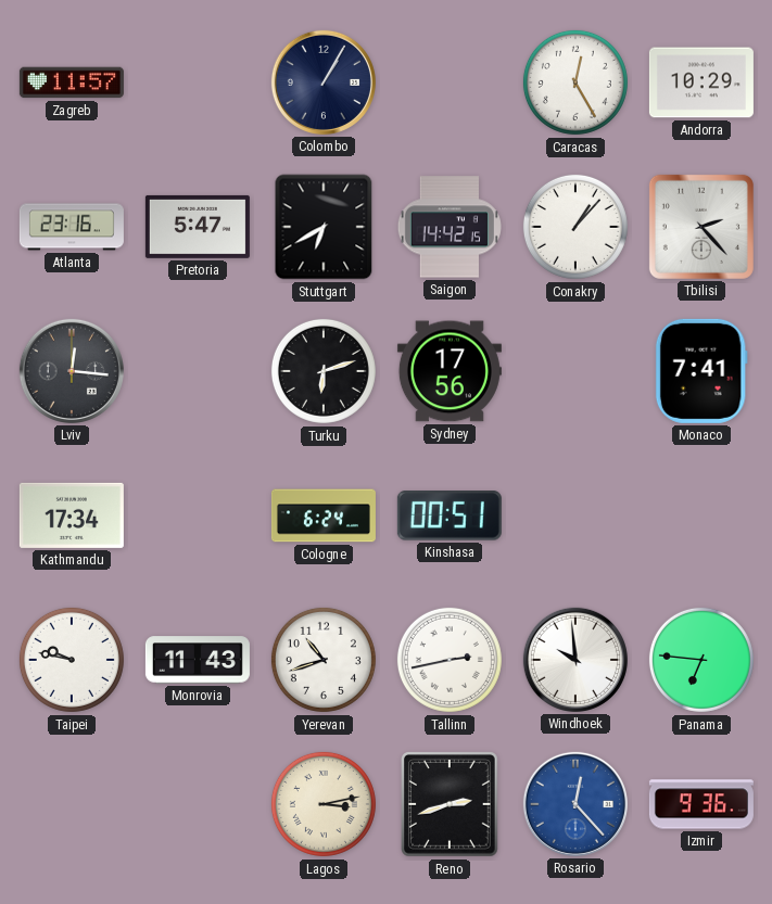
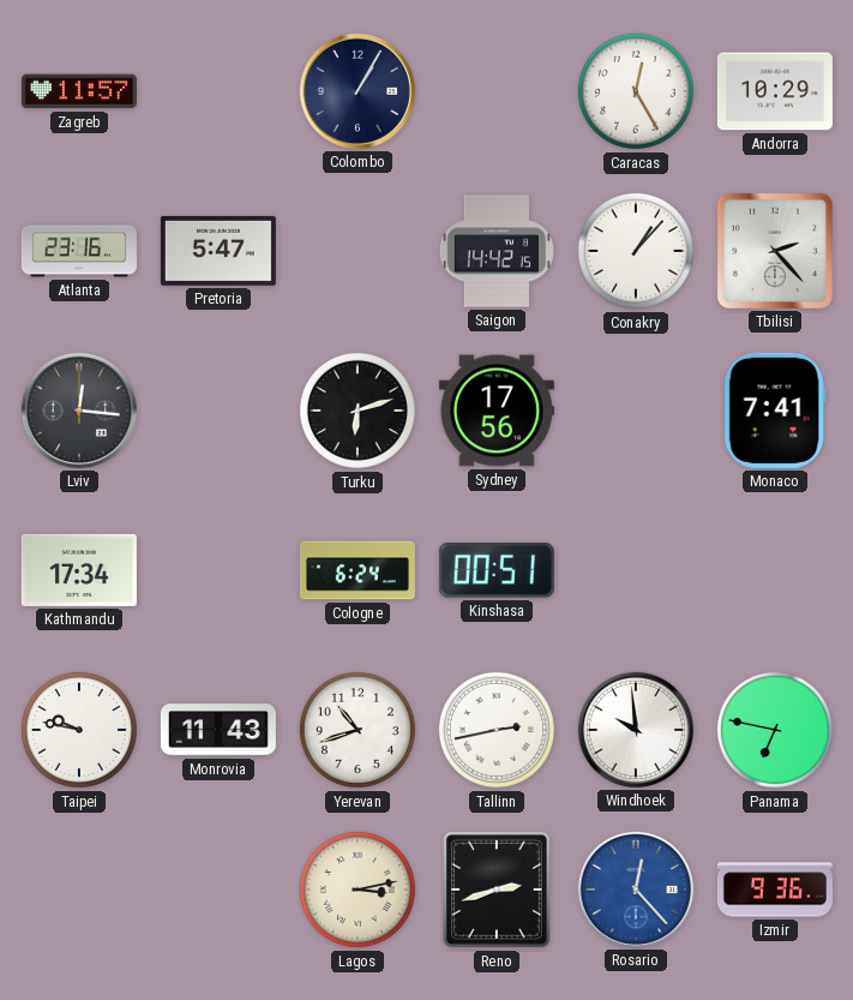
Stuttgart: 6:40 -> none (324, 227)
Panama: 6:46 -> 6:47 (775, 730)
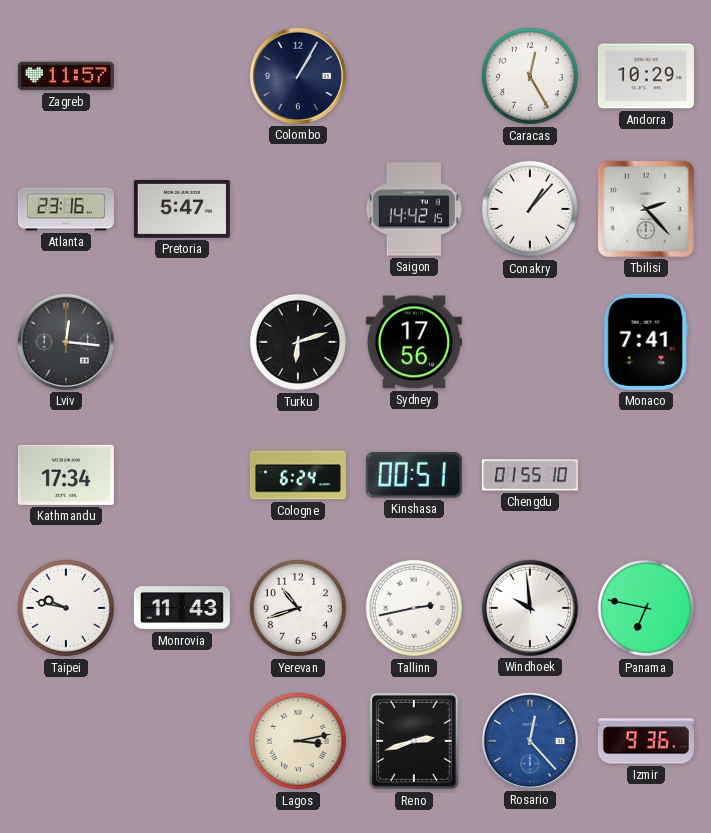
Chengdu: none -> 01:55 (530, 475)
